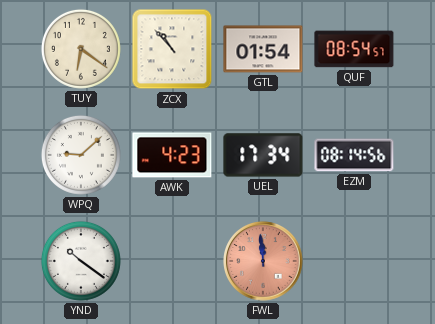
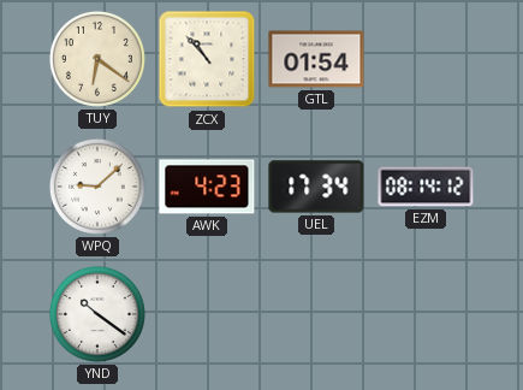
QUF: 08:54 -> none (354, 49)
EZM: 08:14:56 -> 08:14:12 (426, 187)
FWL: 11:59 -> none (263, 261)
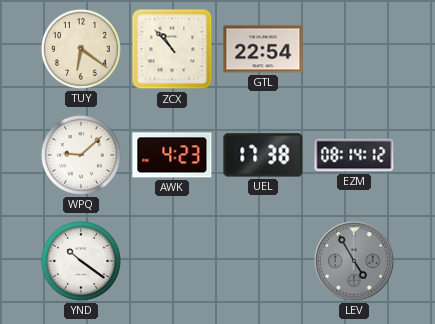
GTL: 01:54 -> 22:54 (263, 49)
UEL: 17:34 -> 17:38 (263, 155)
LEV: none -> 4:55 (354, 261)
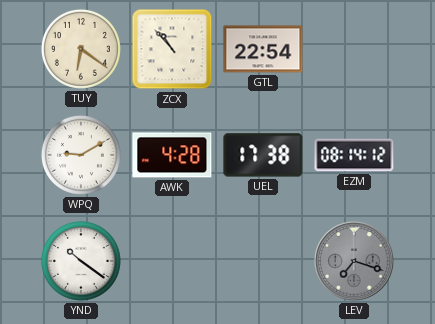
WPQ: 9:08 -> 9:10 (81, 155)
AWK: 4:23 -> 4:28 (172, 155)
LEV: 4:55 -> 7:18 (354, 261)
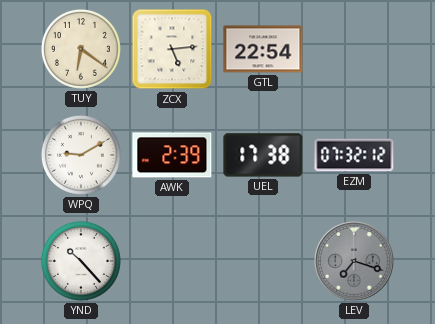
ZCX: 10:53 -> 5:14 (172, 49)
AWK: 4:28 -> 2:39 (172, 155)
EZM: 08:14 -> 07:32 (354, 155)
YND: 10:21 -> 10:23 (81, 261)
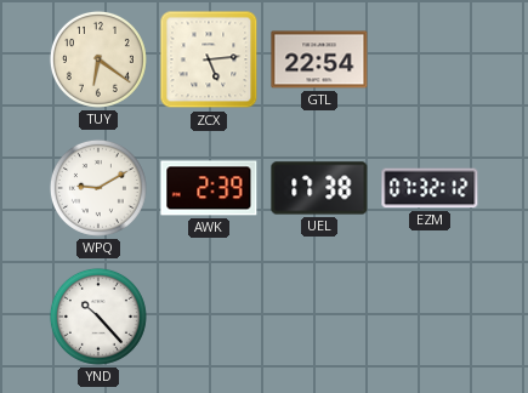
LEV: 7:18 -> none (354, 261)
